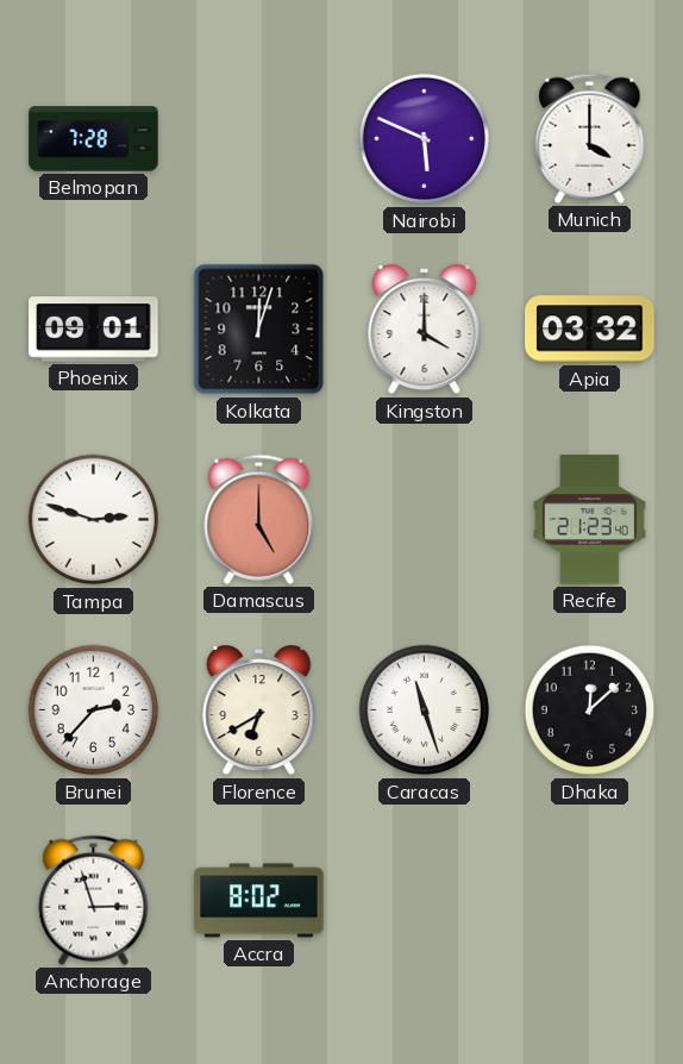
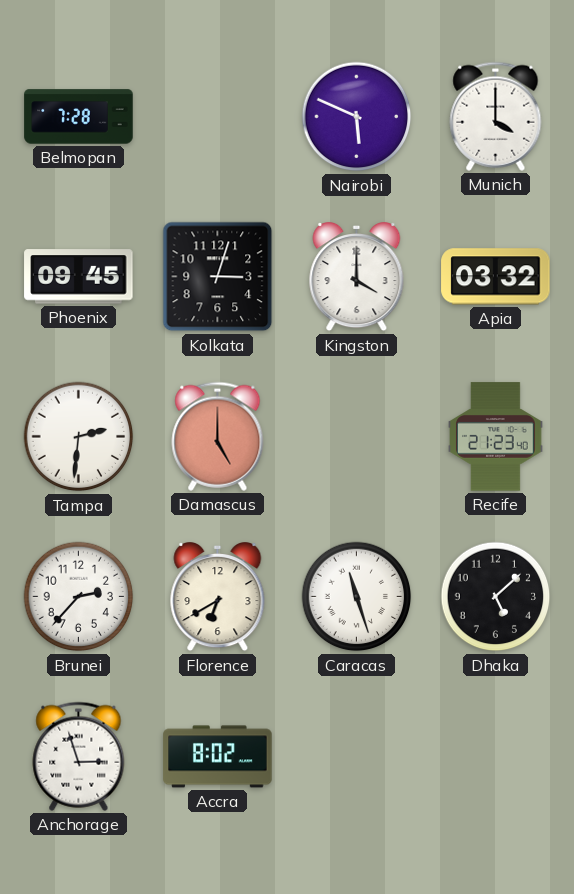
Phoenix: 09:01 -> 09:45 (79, 277)
Kolkata: 12:03 -> 3:03 (218, 277)
Tampa: 2:48 -> 2:31 (79, 437)
Dhaka: 12:08 -> 5:08 (496, 597)
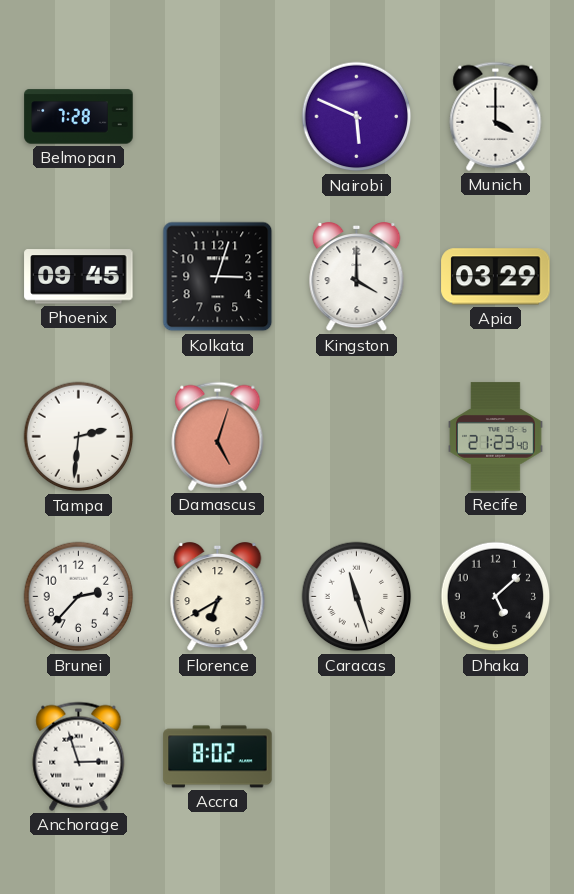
Apia: 03:32 -> 03:29 (496, 277)
Damascus: 5:00 -> 5:03 (218, 436)
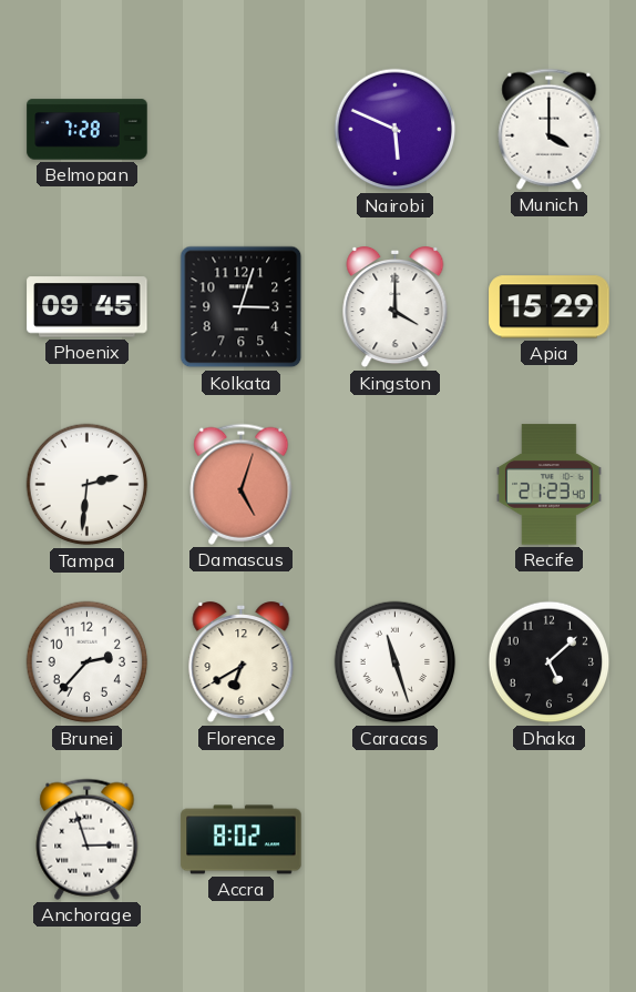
Apia: 03:29 -> 15:29 (550, 307)
